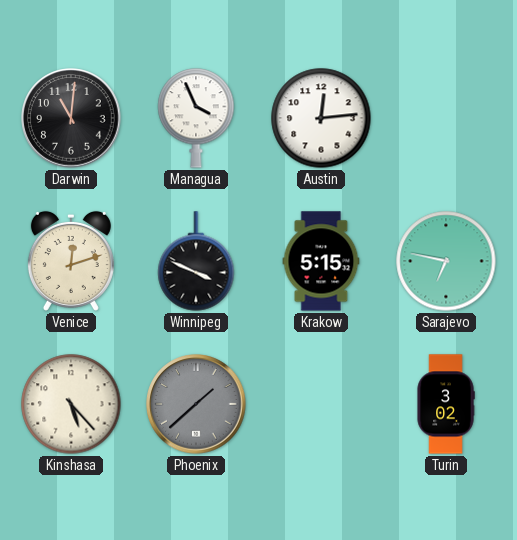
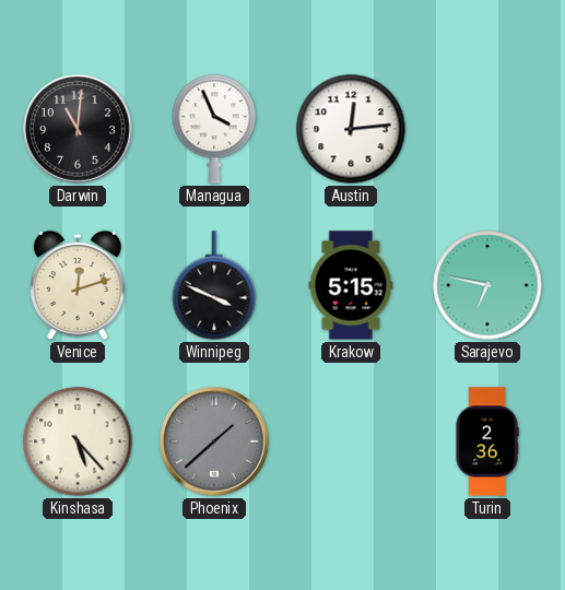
Turin: 3:02 -> 2:36 (487, 441)
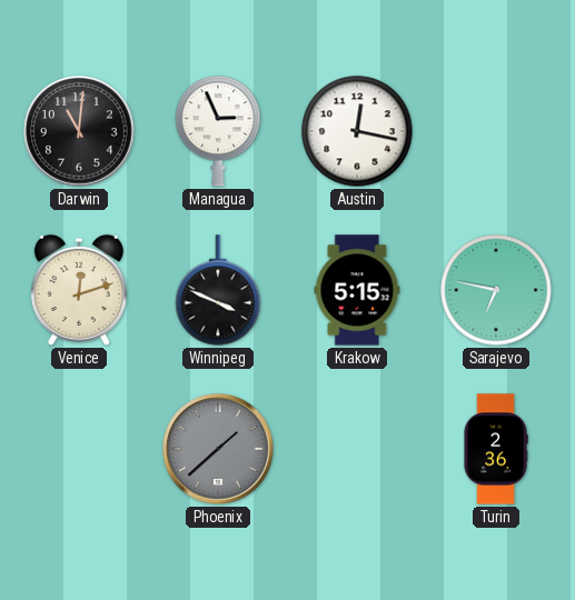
Managua: 3:56 -> 2:56 (218, 131)
Austin: 12:14 -> 12:17 (357, 131)
Kinshasa: 5:23 -> none (78, 441)
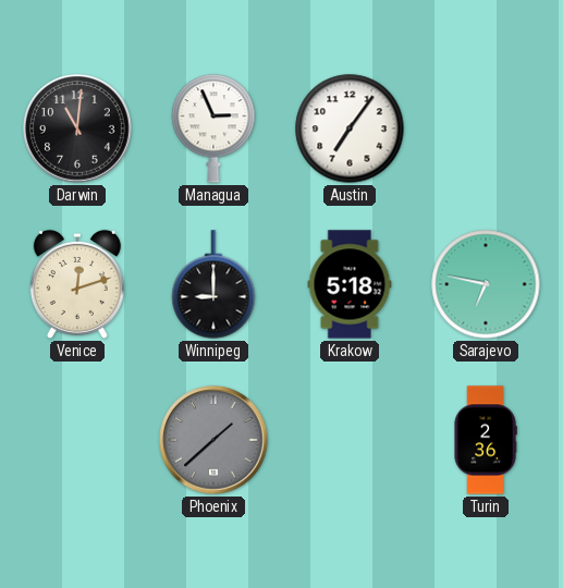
Austin: 12:17 -> 7:06 (350, 128)
Winnipeg: 3:49 -> 9:00 (213, 284)
Krakow: 5:15 -> 5:18 (350, 284)
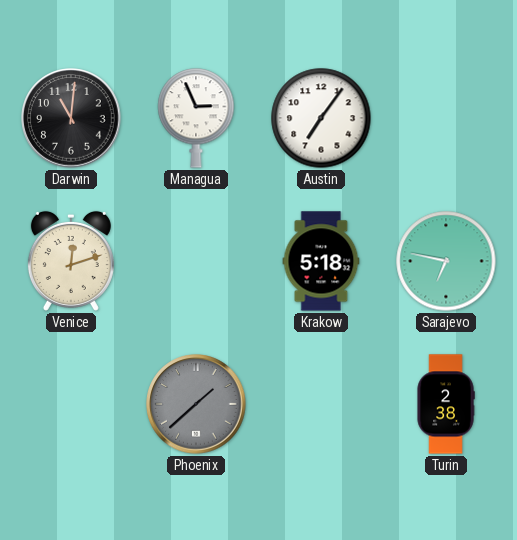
Winnipeg: 9:00 -> none (213, 284)
Turin: 2:36 -> 2:38 (446, 404)
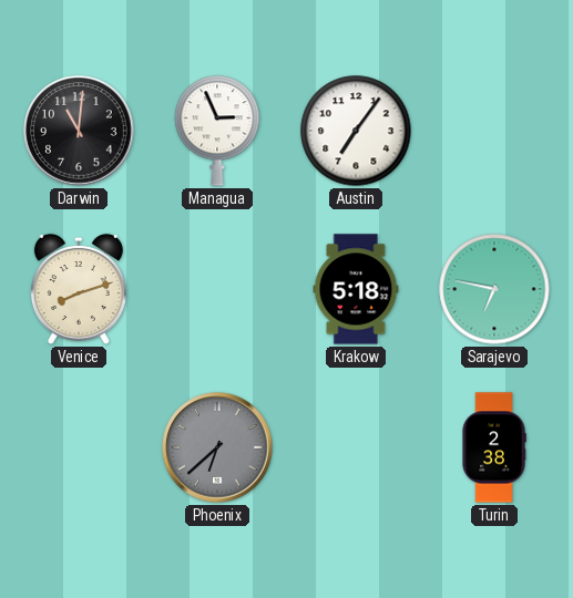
Venice: 12:12 -> 8:12 (79, 289)
Phoenix: 1:38 -> 6:38 (217, 447)
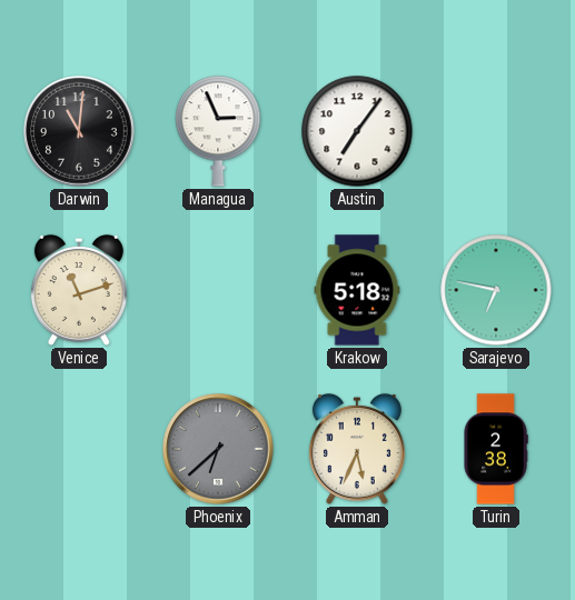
Venice: 8:12 -> 11:12 (79, 290)
Amman: none -> 5:34 (357, 449)
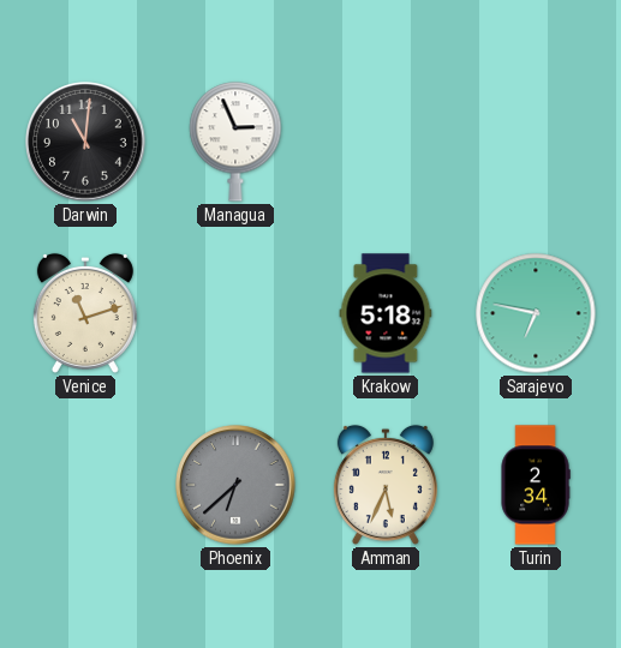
Austin: 7:06 -> none (357, 131)
Turin: 2:38 -> 2:34 (536, 485)
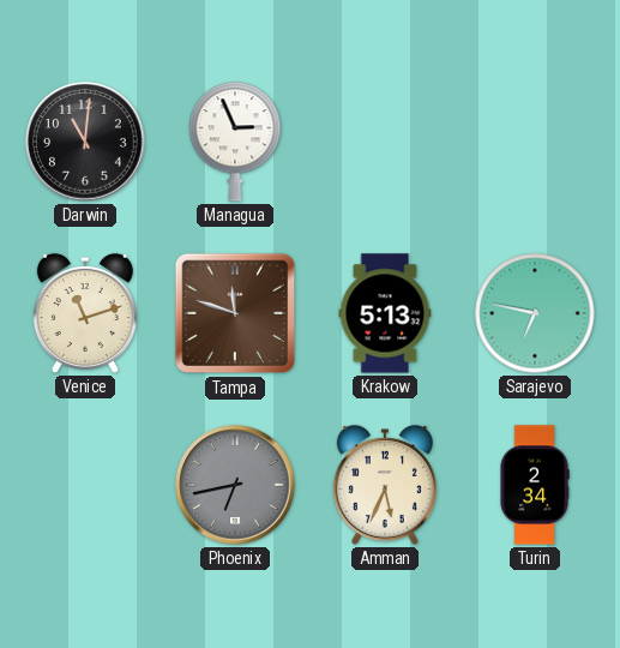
Tampa: none -> 11:48 (235, 313)
Krakow: 5:18 -> 5:13 (385, 313)
Phoenix: 6:38 -> 6:43 (235, 485)
